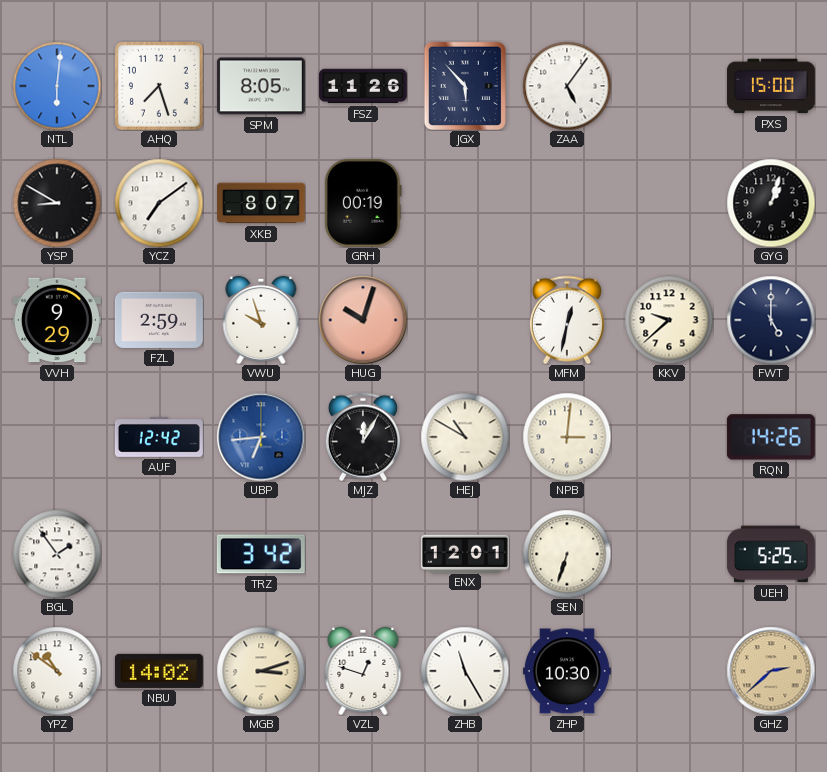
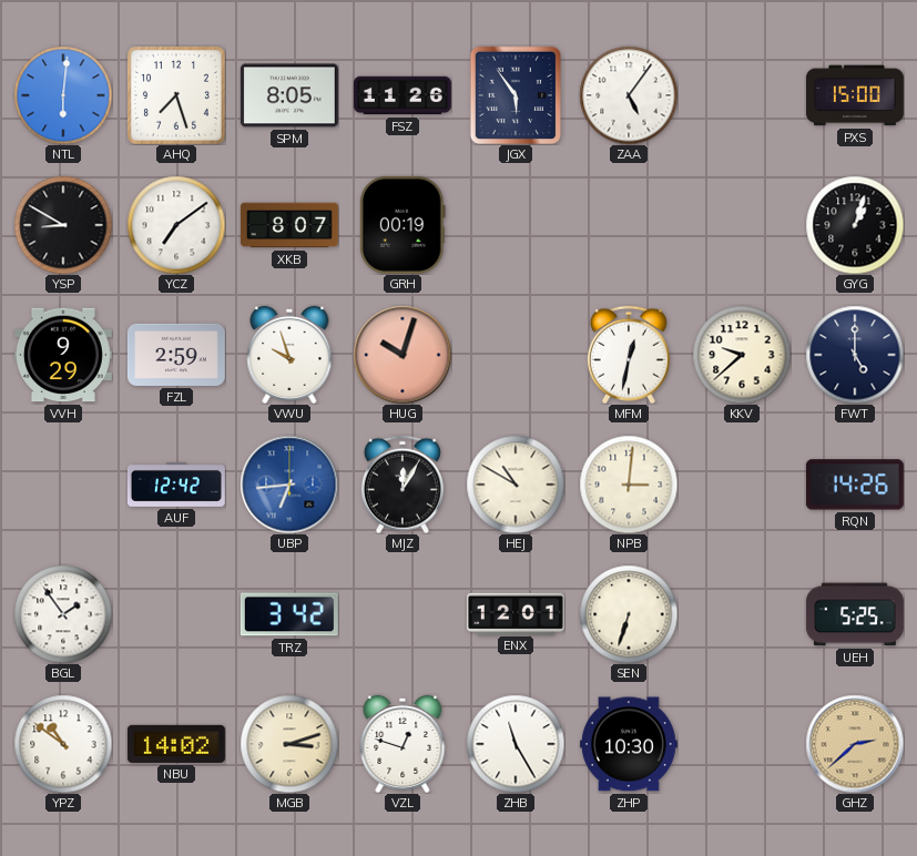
JGX: 5:53 -> 5:54 (514, 94)
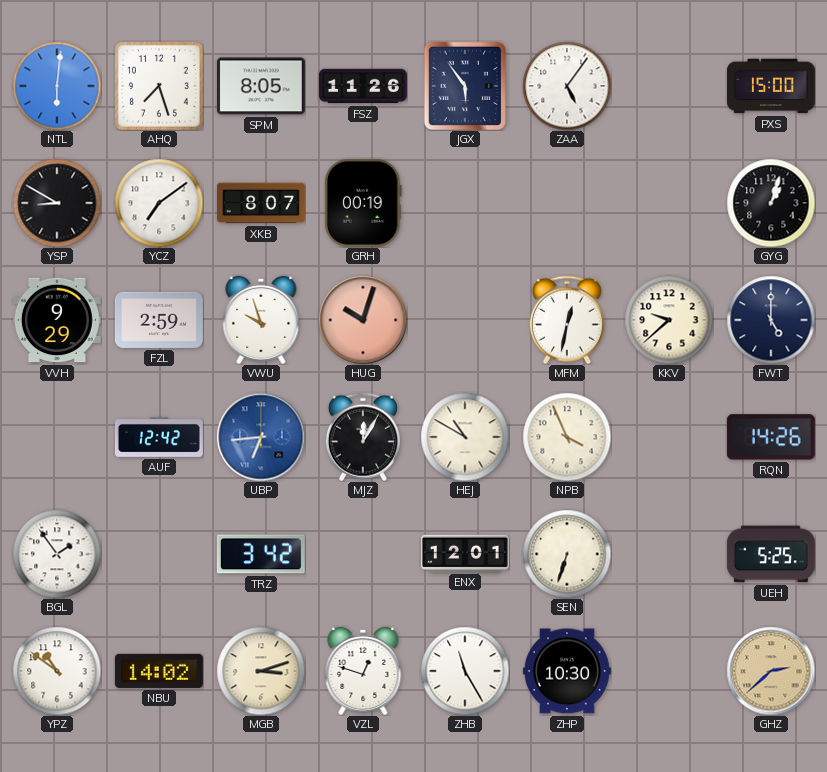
NPB: 3:01 -> 3:56 (567, 437)
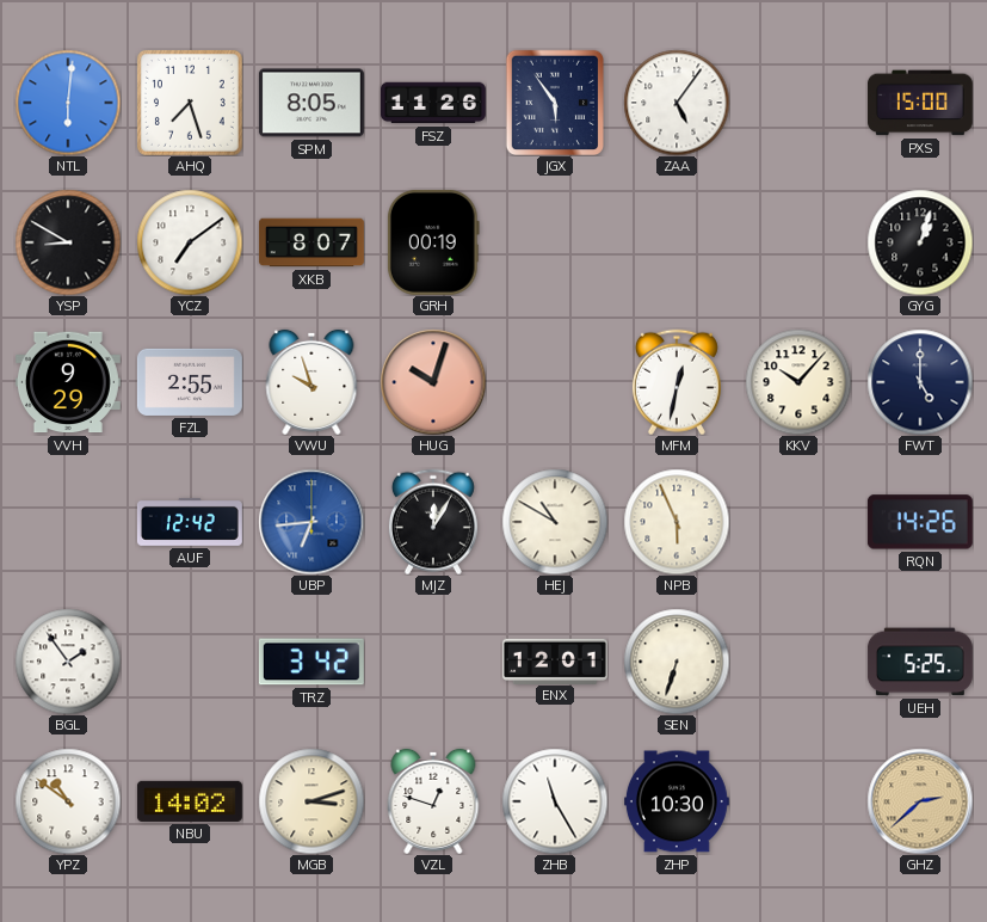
FZL: 2:59 -> 2:55 (190, 382)
KKV: 9:38 -> 10:07 (798, 382)
NPB: 3:56 -> 5:56 (677, 522)
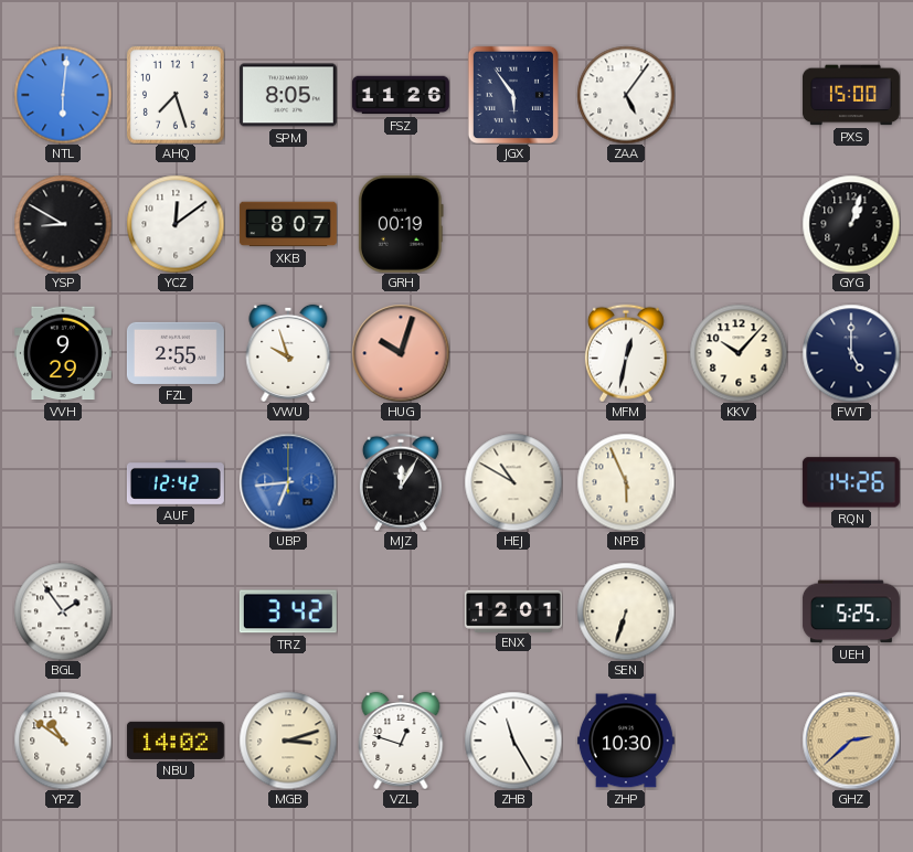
YCZ: 7:09 -> 12:09 (176, 224)
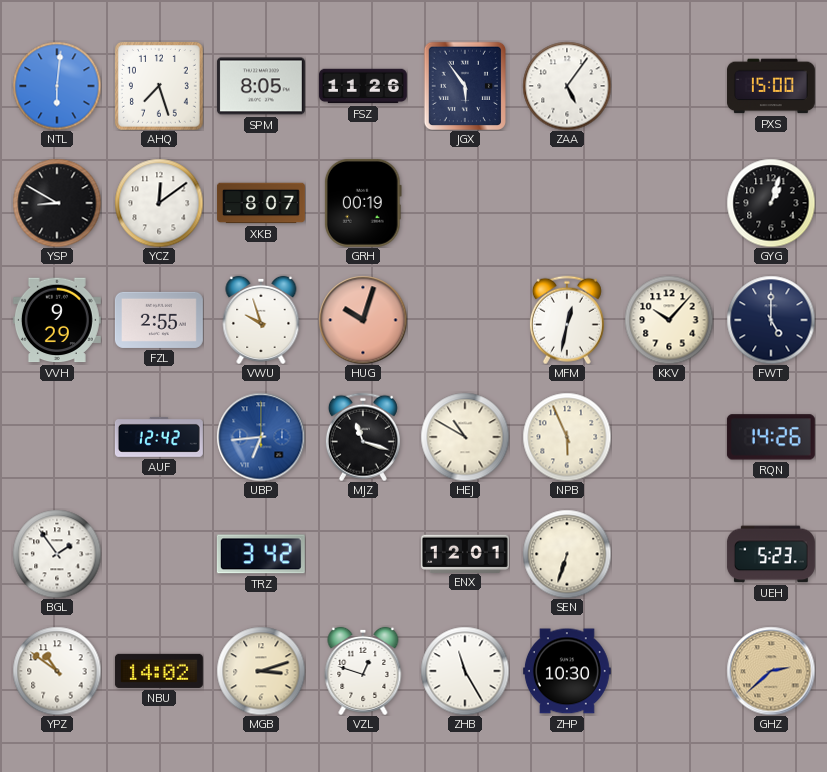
MJZ: 12:05 -> 11:18 (363, 437)
UEH: 5:25 -> 5:23 (771, 554)
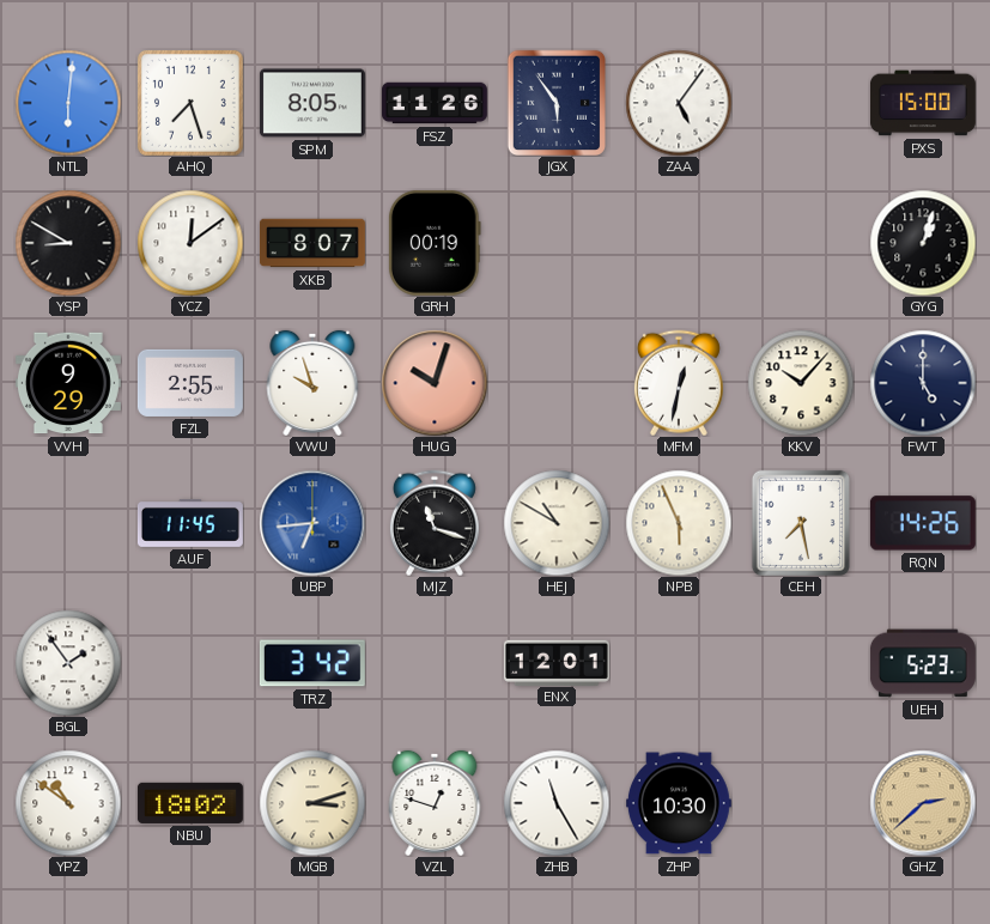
AUF: 12:42 -> 11:45 (190, 523)
CEH: none -> 7:28 (801, 523)
SEN: 6:33 -> none (567, 554)
NBU: 14:02 -> 18:02 (190, 803)
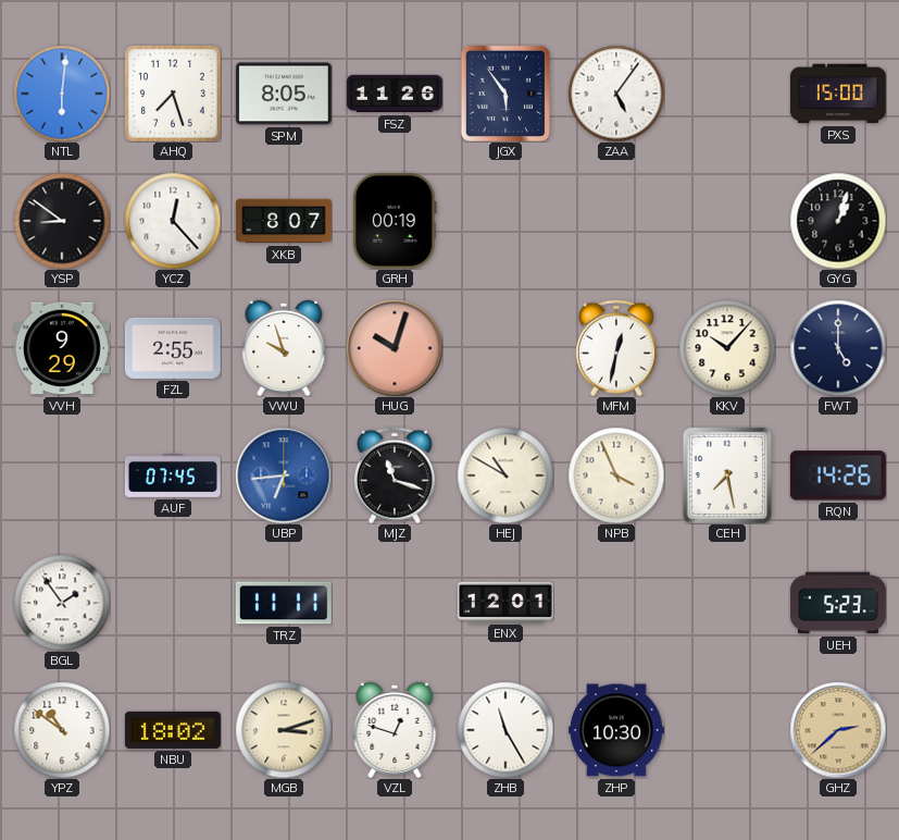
YSP: 8:50 -> 8:51 (62, 221)
YCZ: 12:09 -> 12:23 (173, 221)
AUF: 11:45 -> 07:45 (173, 475)
NPB: 5:56 -> 3:56 (616, 475)
TRZ: 3:42 -> 11:11 (284, 603)
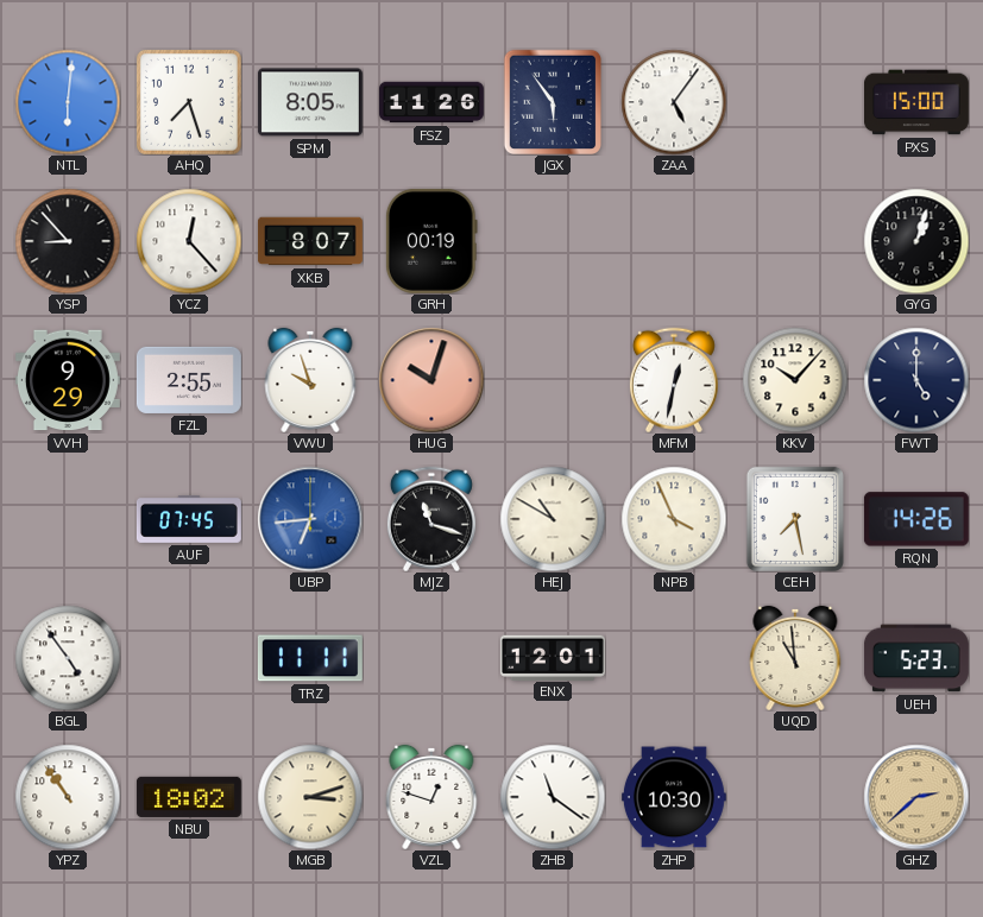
YSP: 8:51 -> 8:53 (68, 241)
BGL: 1:54 -> 4:54 (68, 658)
UQD: none -> 10:59 (795, 658)
YPZ: 10:51 -> 10:54 (68, 797)
ZHB: 11:25 -> 11:21 (553, 797)
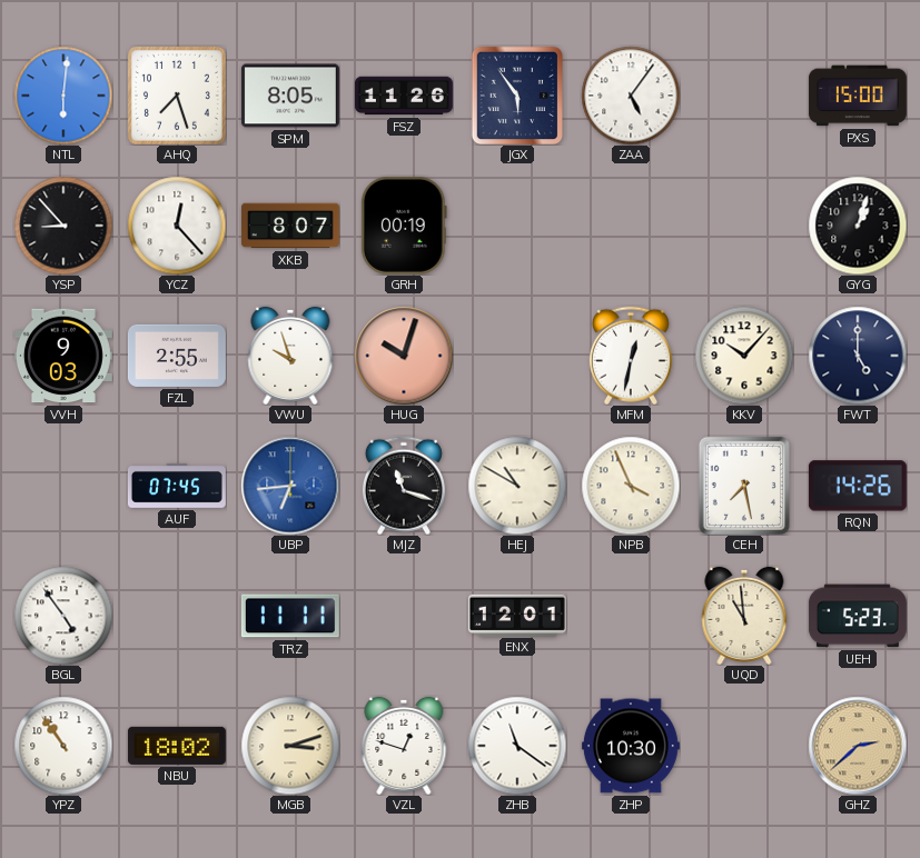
VVH: 9:29 -> 9:03 (63, 356)
